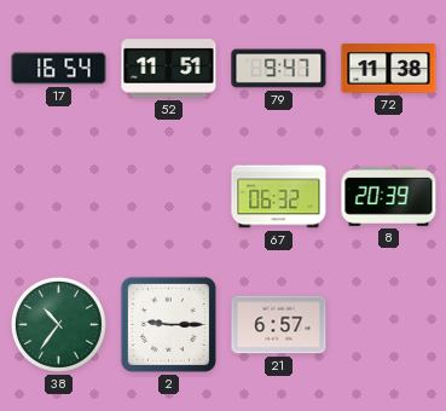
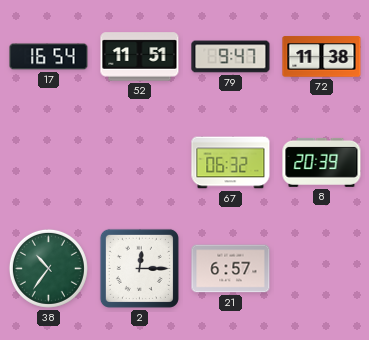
2: 9:15 -> 12:15 (139, 268)
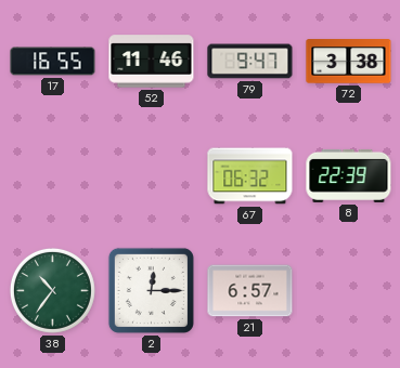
17: 16:54 -> 16:55 (53, 62)
52: 11:51 -> 11:46 (152, 62)
72: 11:38 -> 3:38 (349, 62)
8: 20:39 -> 22:39 (349, 175)
